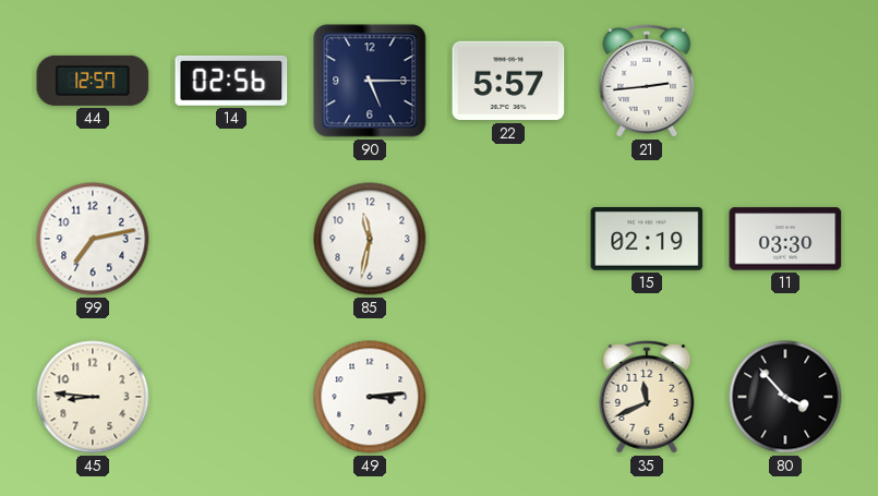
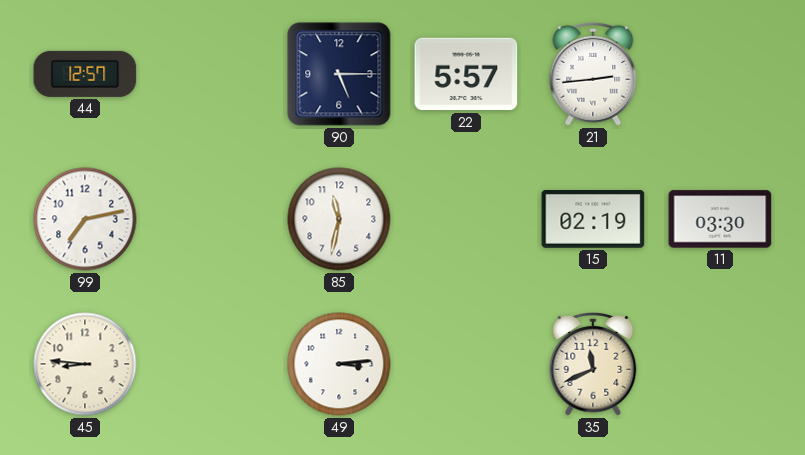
14: 02:56 -> none (231, 81)
80: 3:53 -> none (785, 397)
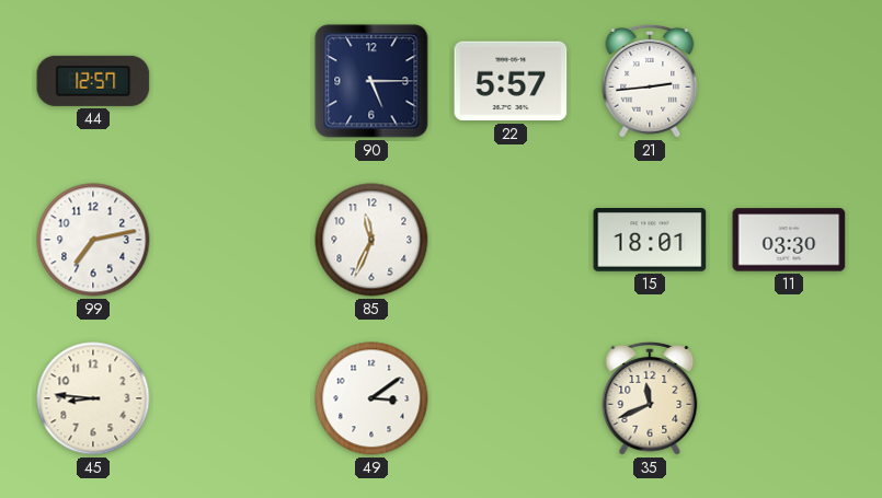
85: 11:32 -> 11:34 (371, 240)
15: 02:19 -> 18:01 (650, 241)
49: 3:14 -> 3:09 (371, 398)
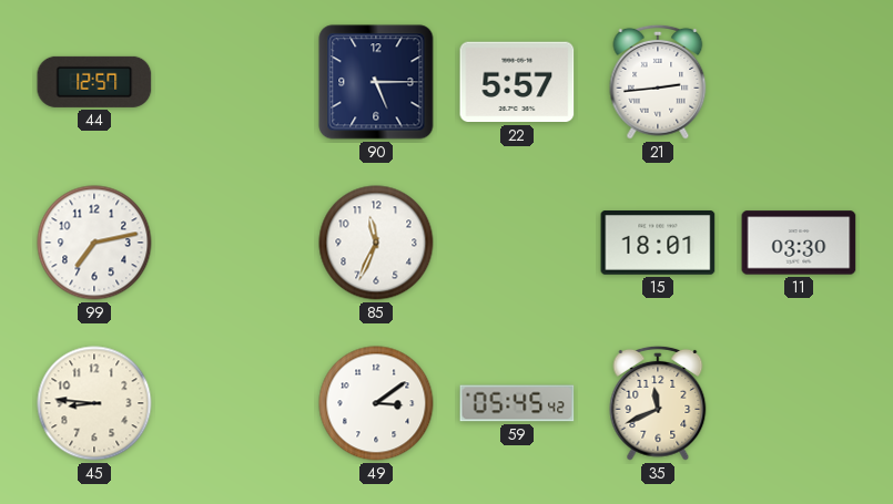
59: none -> 05:45 (517, 403)
